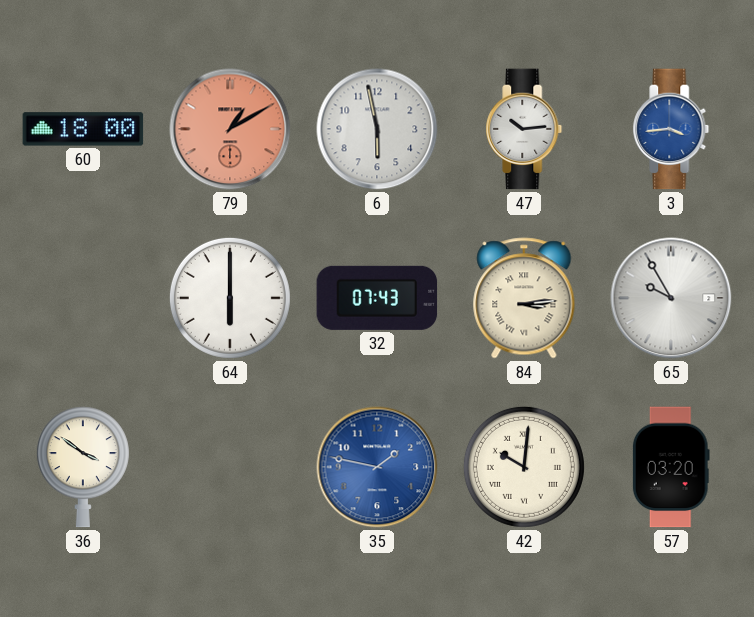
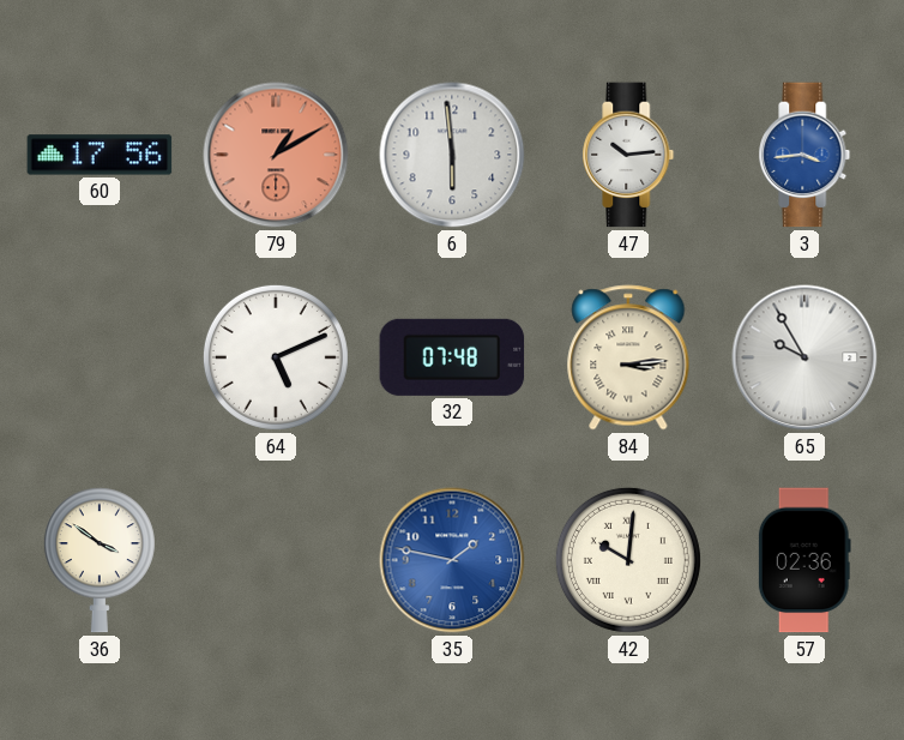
60: 18:00 -> 17:56 (100, 155)
6: 5:58 -> 5:59 (452, 155)
64: 6:00 -> 5:11 (276, 357)
32: 07:43 -> 07:48 (452, 357)
57: 03:20 -> 02:36 (804, 560)
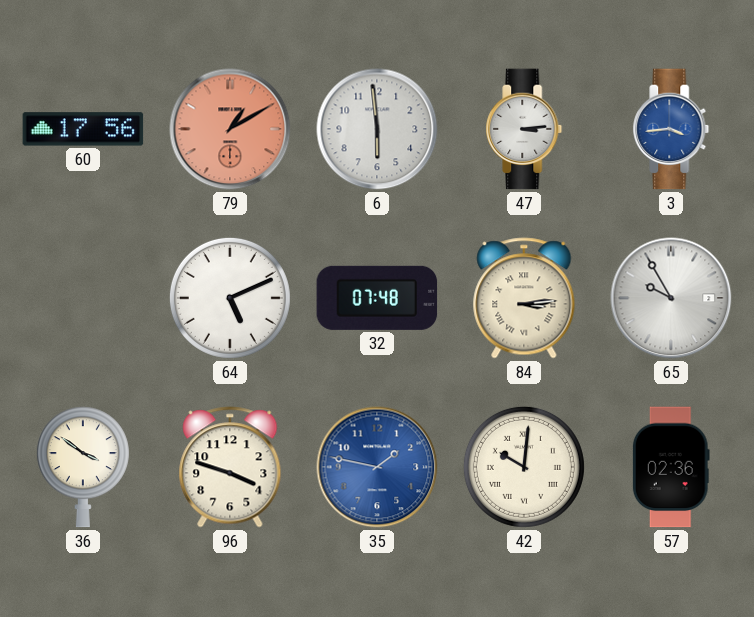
47: 10:14 -> 3:14 (524, 129)
96: none -> 3:48 (230, 467)
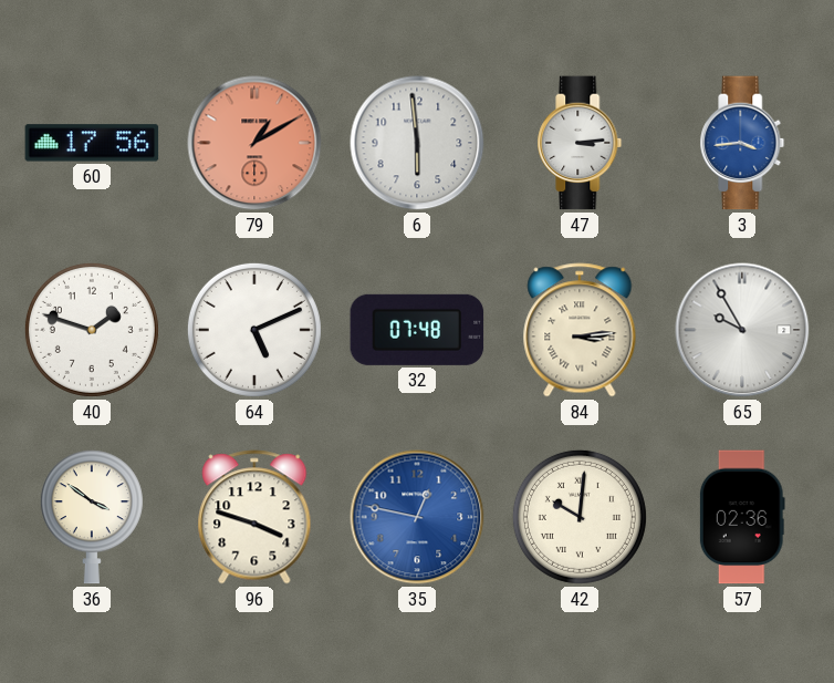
40: none -> 1:48 (92, 330)
35: 1:47 -> 12:47 (417, 517)
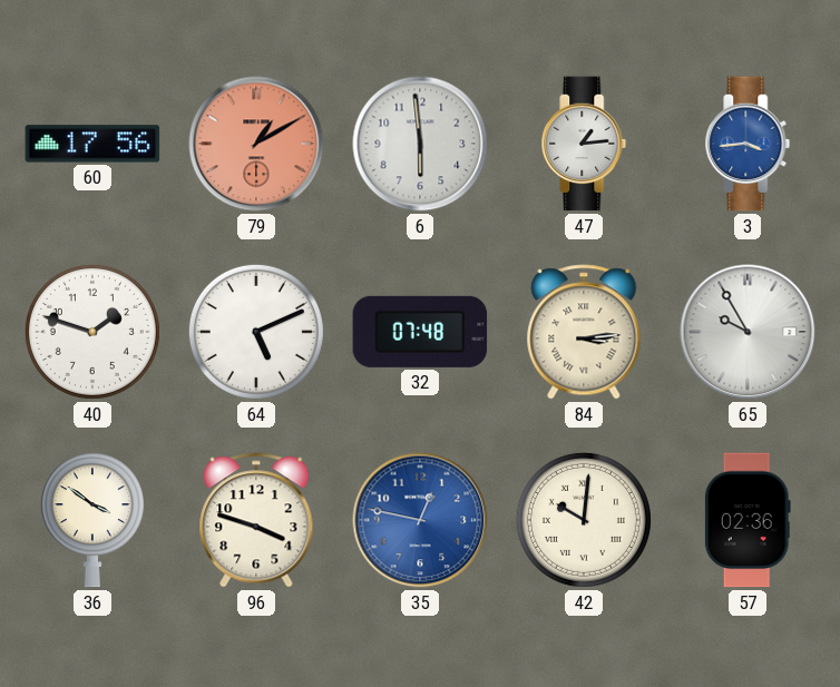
47: 3:14 -> 1:14 (584, 144)
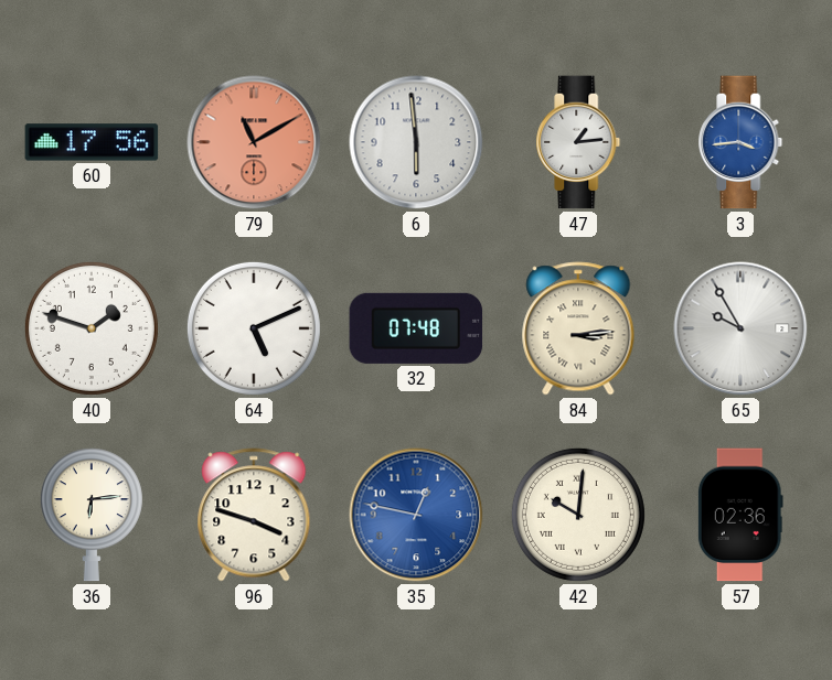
79: 1:10 -> 11:10 (254, 142)
36: 3:51 -> 6:14 (92, 515)
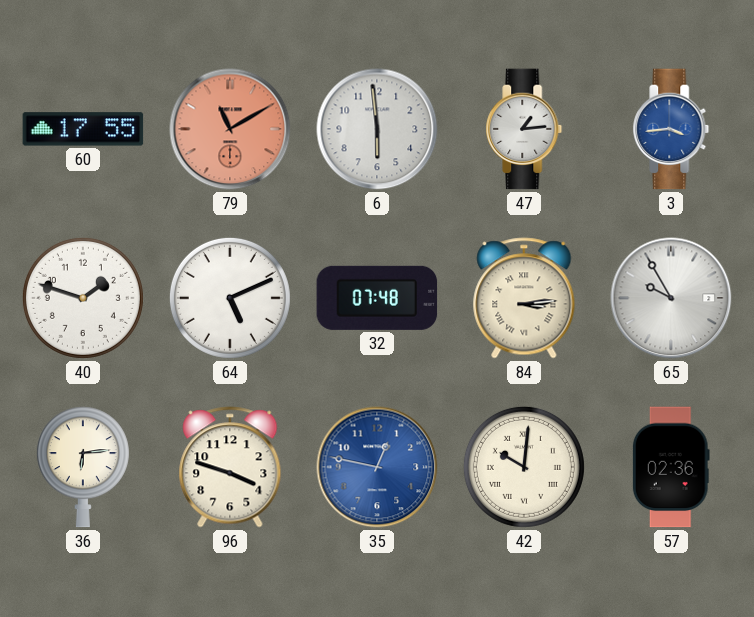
60: 17:56 -> 17:55 (83, 129)
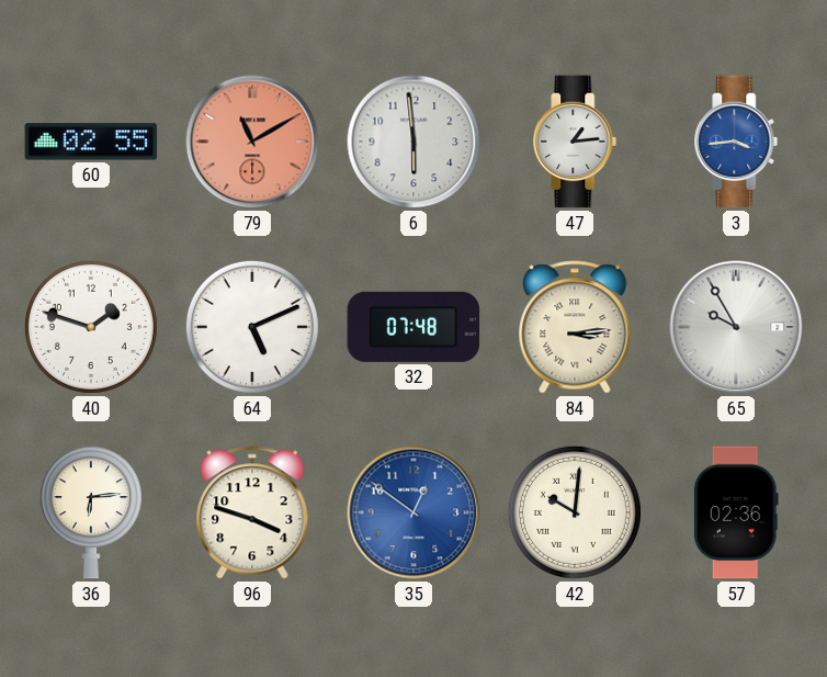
60: 17:55 -> 02:55 (91, 142)
35: 12:47 -> 12:51 (413, 512)
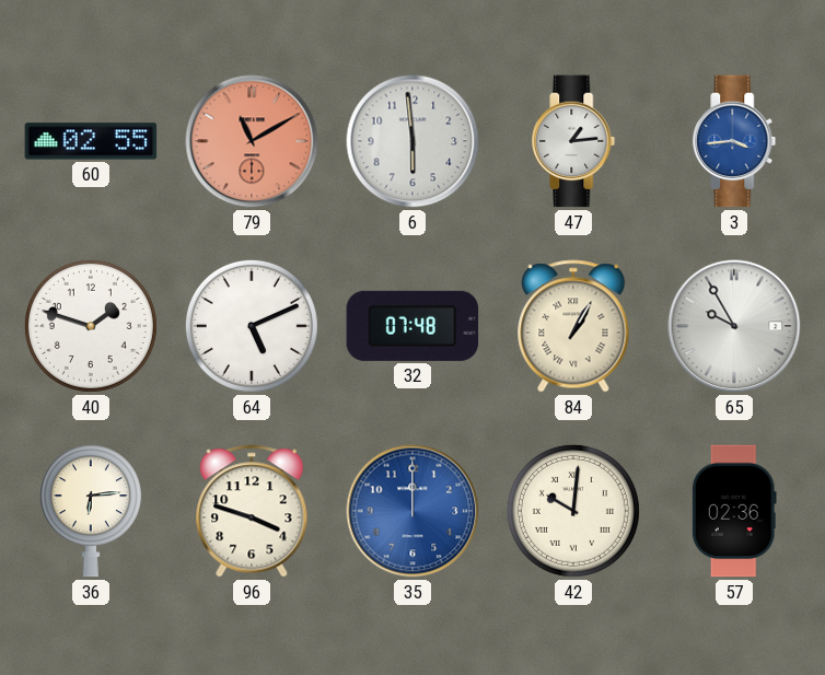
84: 3:14 -> 1:05 (573, 326)
35: 12:51 -> 12:00 (413, 511)
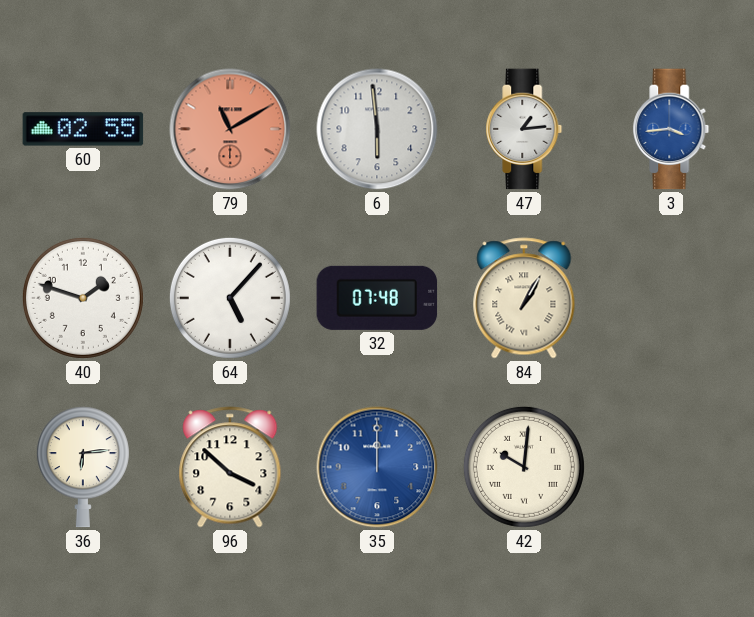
64: 5:11 -> 5:07 (230, 298)
65: 9:55 -> none (734, 326)
96: 3:48 -> 3:52 (230, 467)
57: 02:36 -> none (734, 511)
